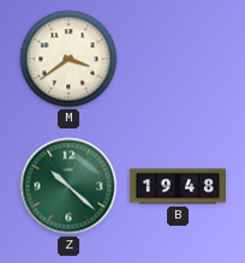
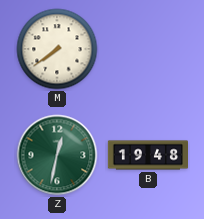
M: 3:39 -> 7:39 (57, 49)
Z: 10:22 -> 12:32 (57, 155)
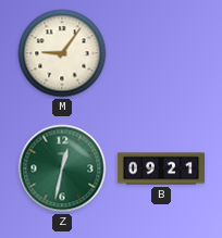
M: 7:39 -> 9:06 (62, 53)
B: 19:48 -> 09:21 (160, 168)
